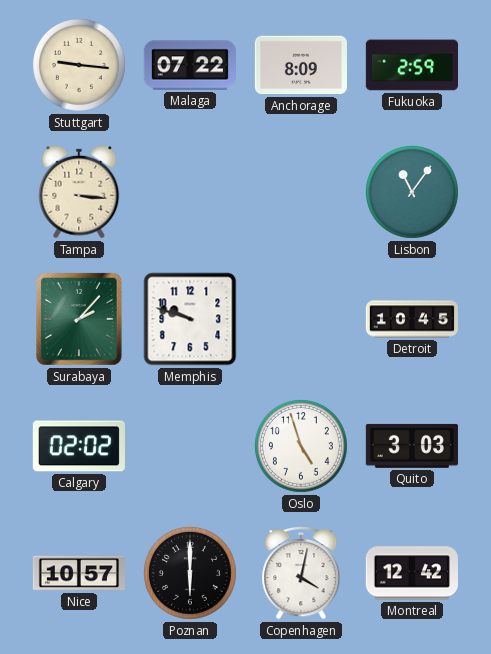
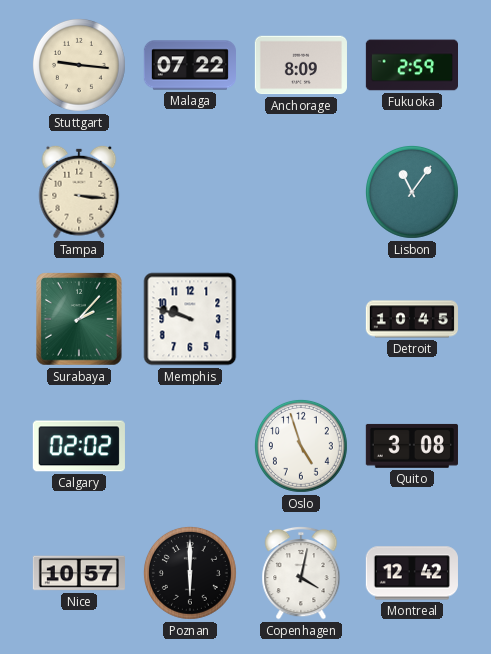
Quito: 3:03 -> 3:08 (412, 446)
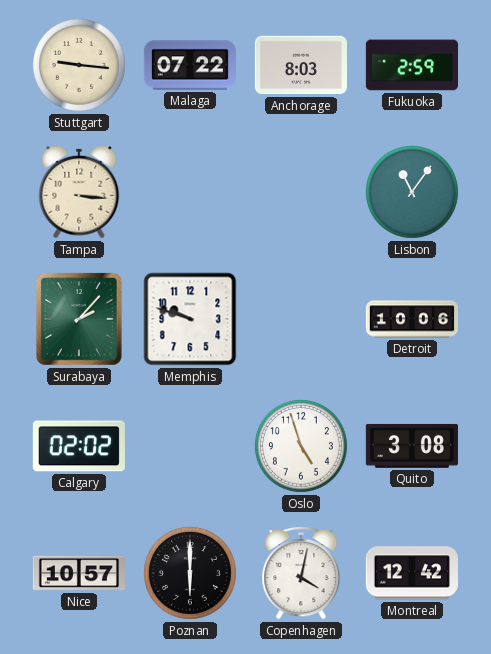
Anchorage: 8:09 -> 8:03 (301, 65)
Detroit: 10:45 -> 10:06 (411, 319)
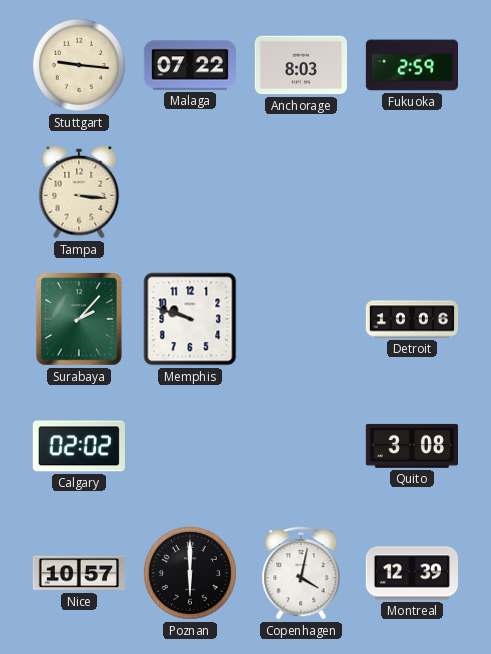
Lisbon: 11:06 -> none (412, 192)
Oslo: 4:57 -> none (301, 446)
Montreal: 12:42 -> 12:39 (412, 573)
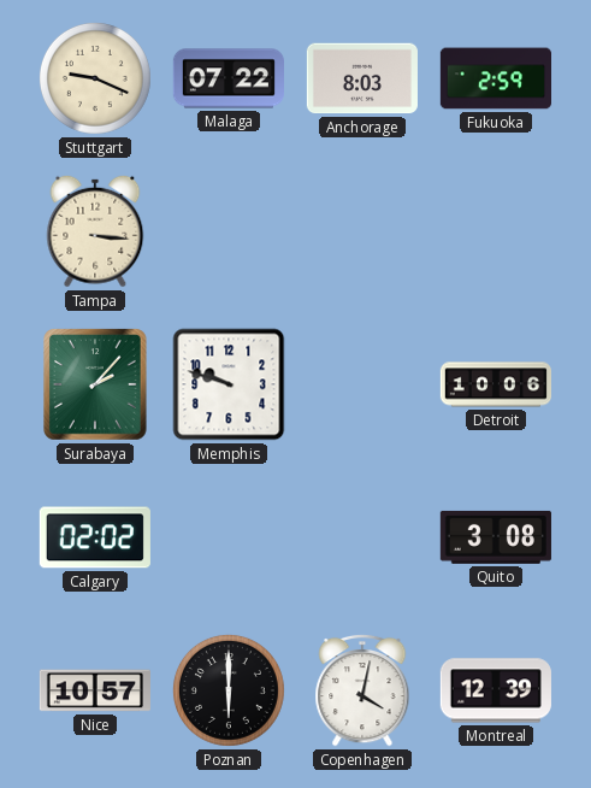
Stuttgart: 9:16 -> 9:19 (95, 78)
